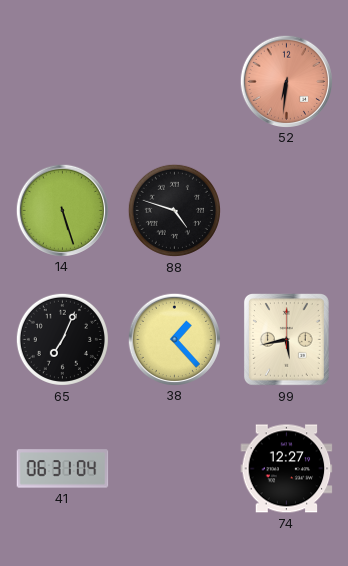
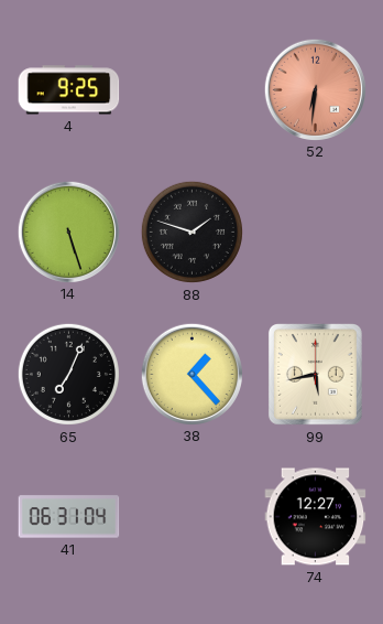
4: none -> 9:25 (69, 90)
88: 4:48 -> 1:48 (191, 232)
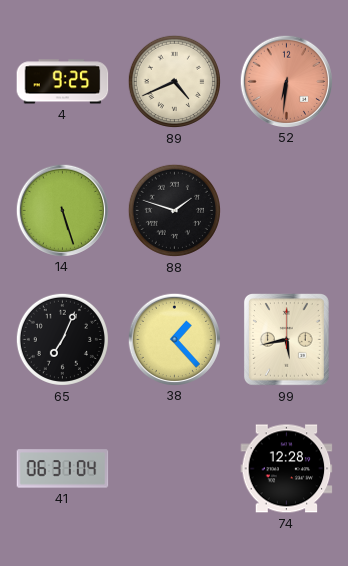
89: none -> 4:41 (174, 81)
74: 12:27 -> 12:28 (287, 469)
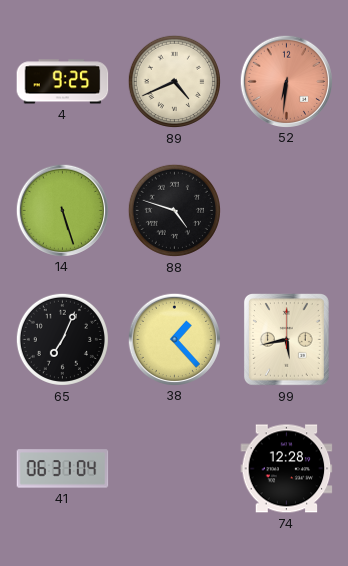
88: 1:48 -> 4:48 (174, 210)
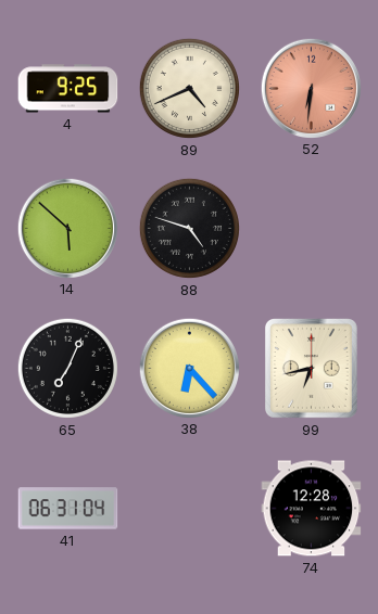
14: 5:27 -> 5:52 (67, 228)
38: 1:23 -> 6:23 (189, 368)
99: 5:43 -> 6:43 (311, 369)
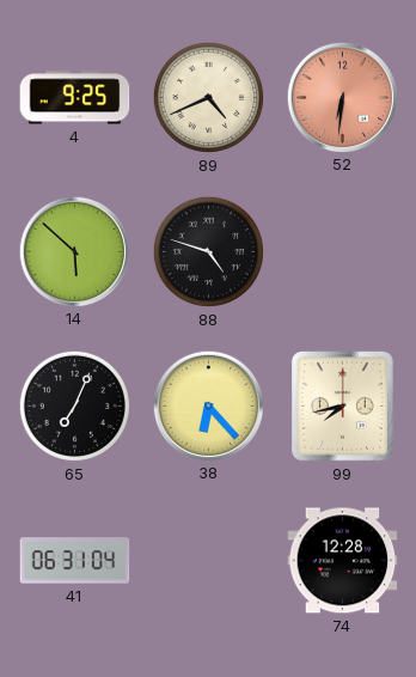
99: 6:43 -> 7:43 (342, 407)
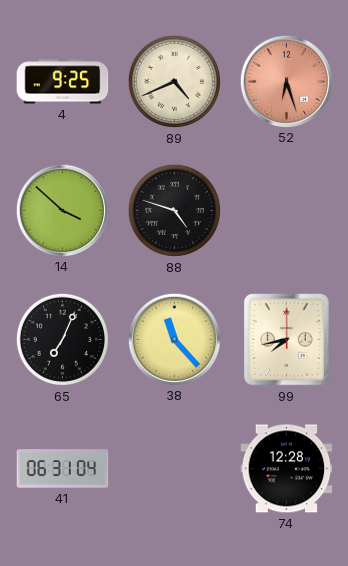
52: 6:31 -> 6:27 (286, 81)
14: 5:52 -> 3:52 (62, 210)
38: 6:23 -> 11:23 (174, 339)
